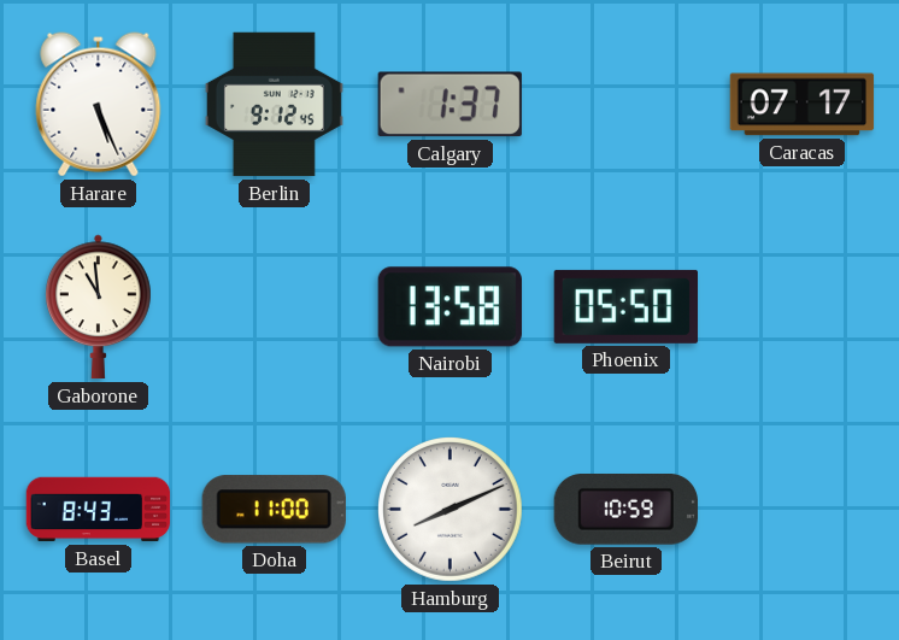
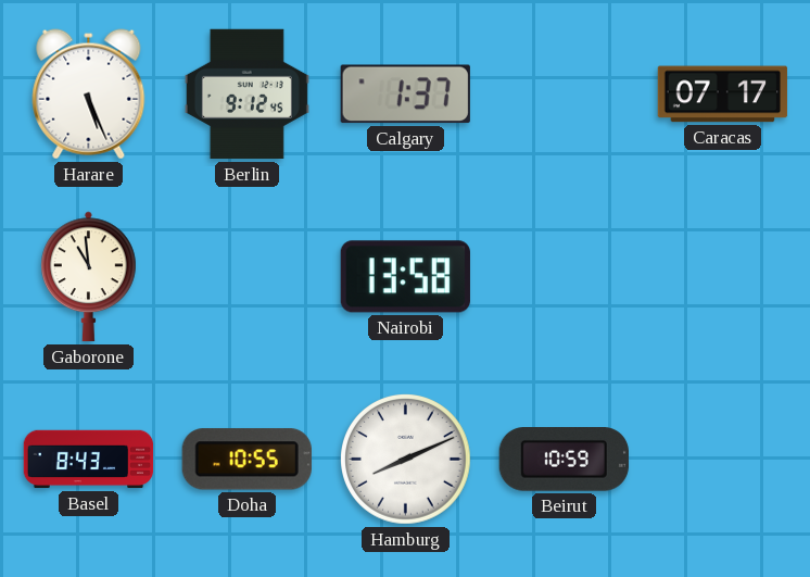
Phoenix: 05:50 -> none (625, 306)
Doha: 11:00 -> 10:55 (246, 460)
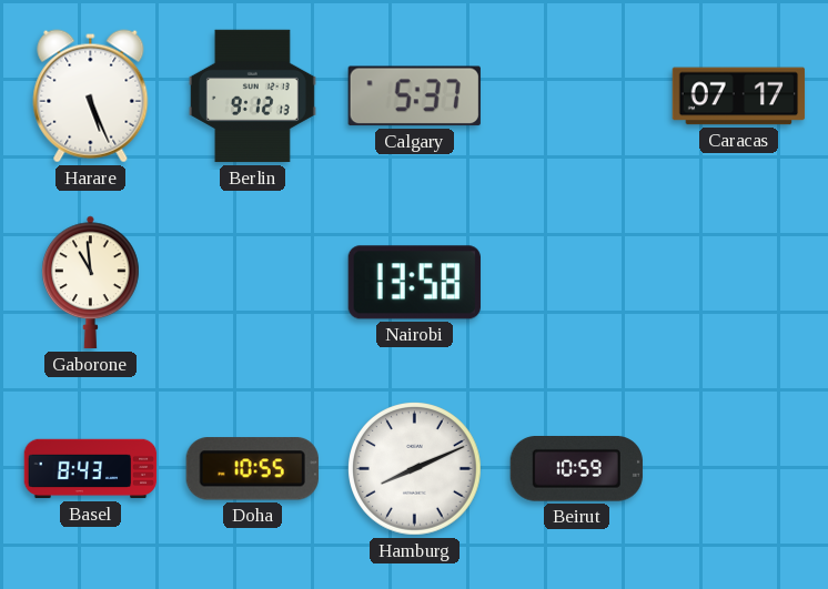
Berlin: 9:12:45 -> 9:12:13 (252, 97)
Calgary: 1:37 -> 5:37 (414, 97)
